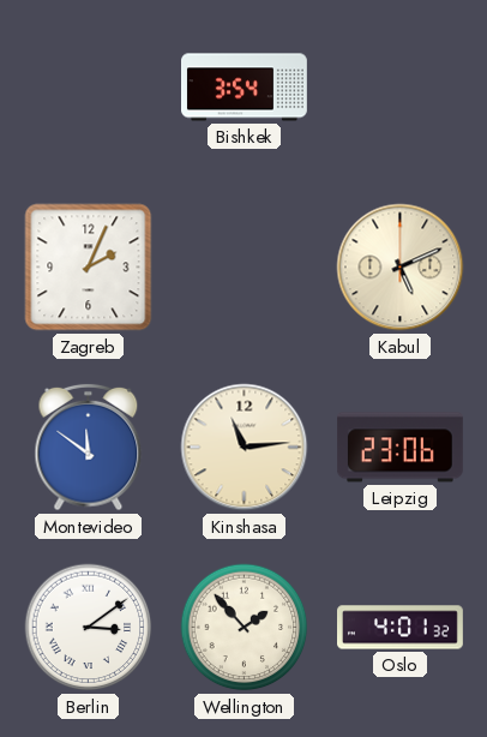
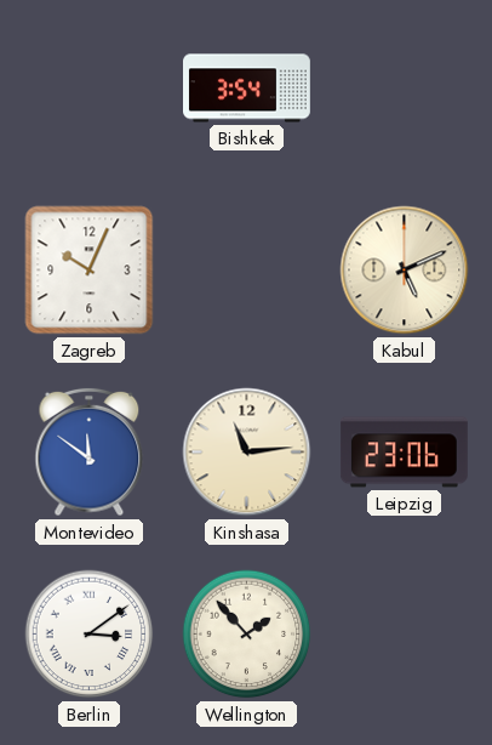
Zagreb: 2:04 -> 10:04 (90, 271)
Oslo: 4:01 -> none (401, 628)
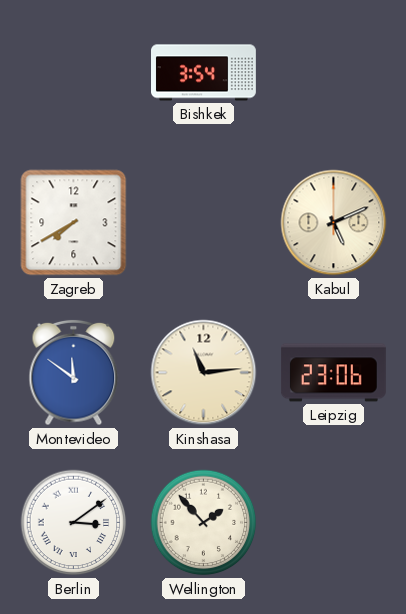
Zagreb: 10:04 -> 7:40 (74, 223)
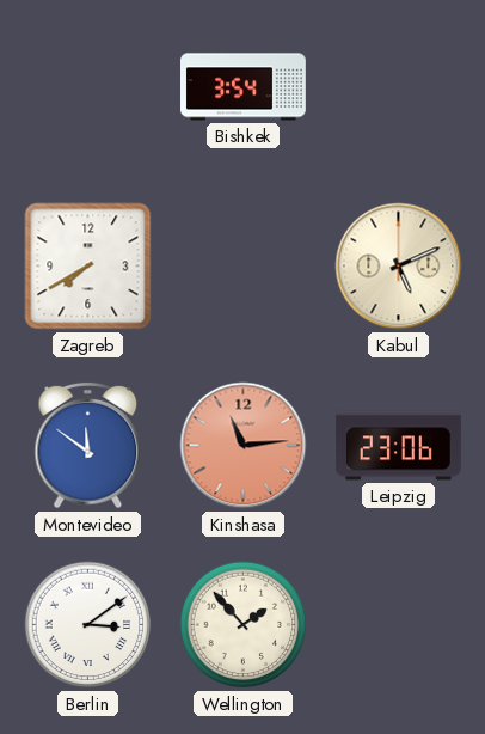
Kinshasa dial: cream -> salmon (244, 446)
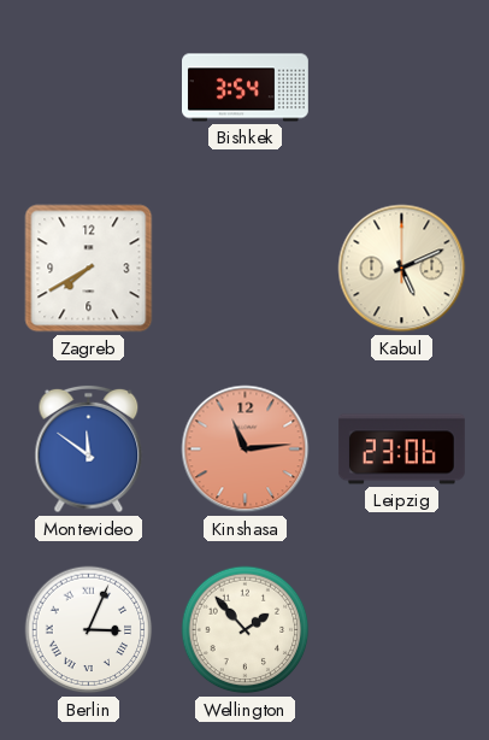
Berlin: 3:09 -> 3:04 (89, 630)
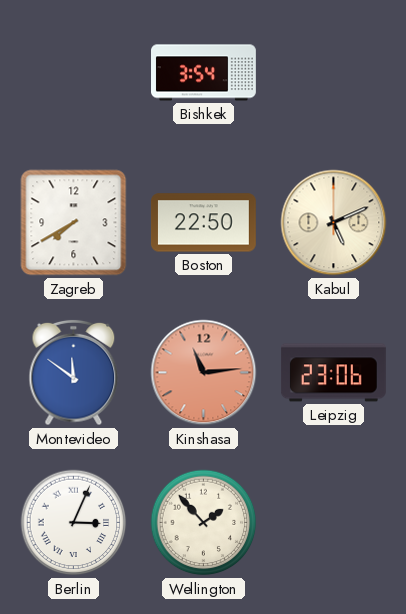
Boston: none -> 22:50 (203, 223)
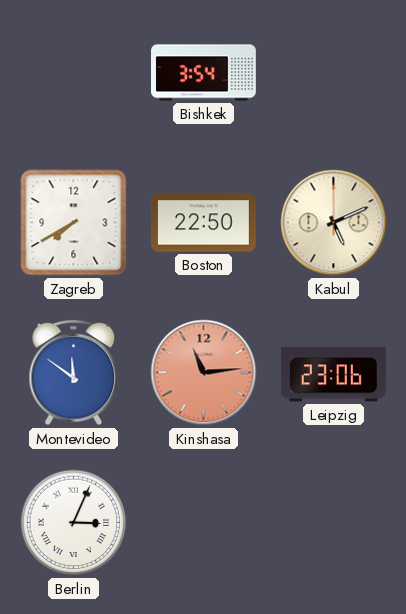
Wellington: 1:53 -> none (204, 523)
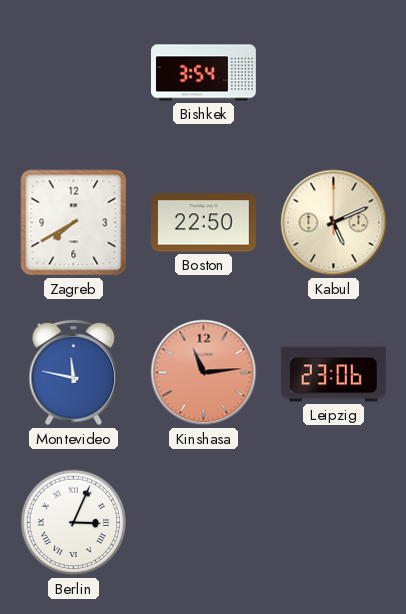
Montevideo: 11:51 -> 11:47 (74, 373)
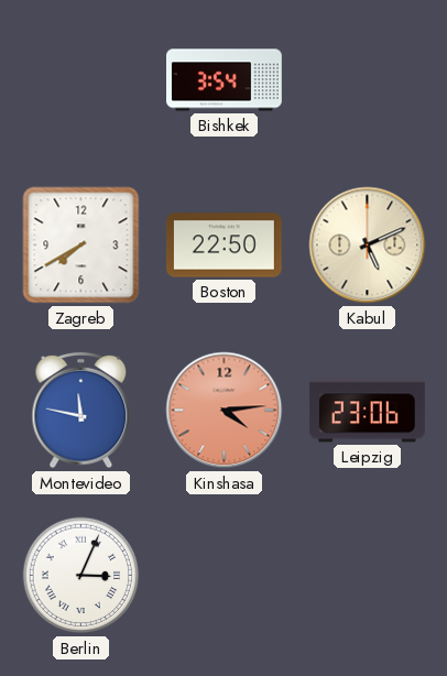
Kinshasa: 11:14 -> 4:14 (225, 411)
